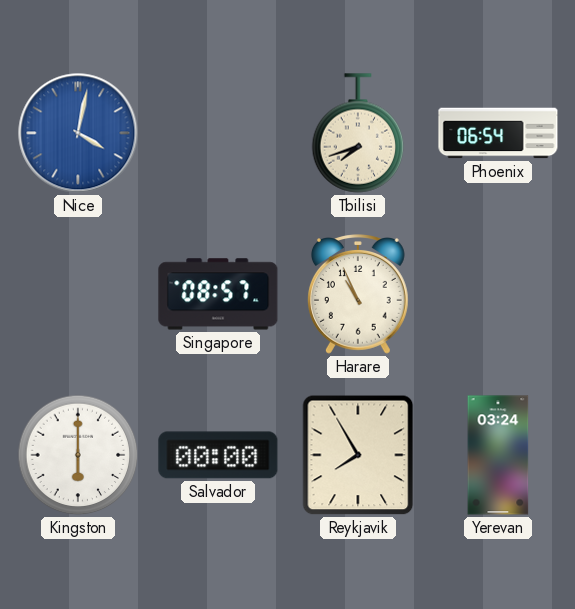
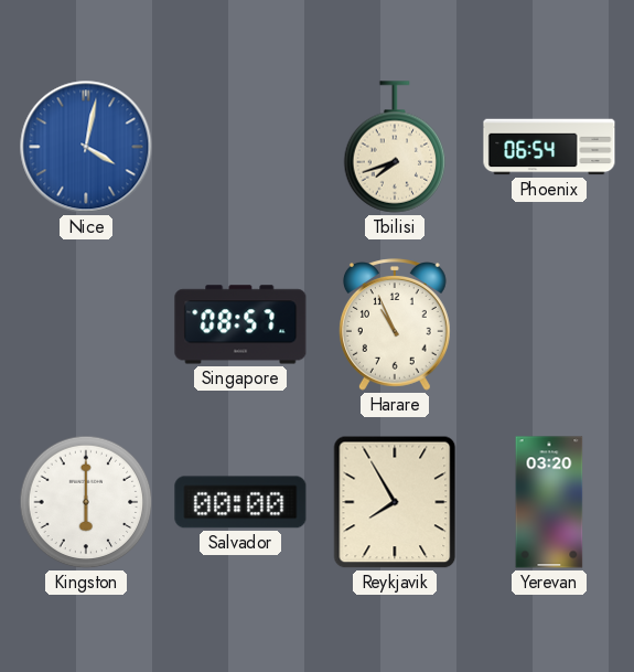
Yerevan: 03:24 -> 03:20 (549, 502)
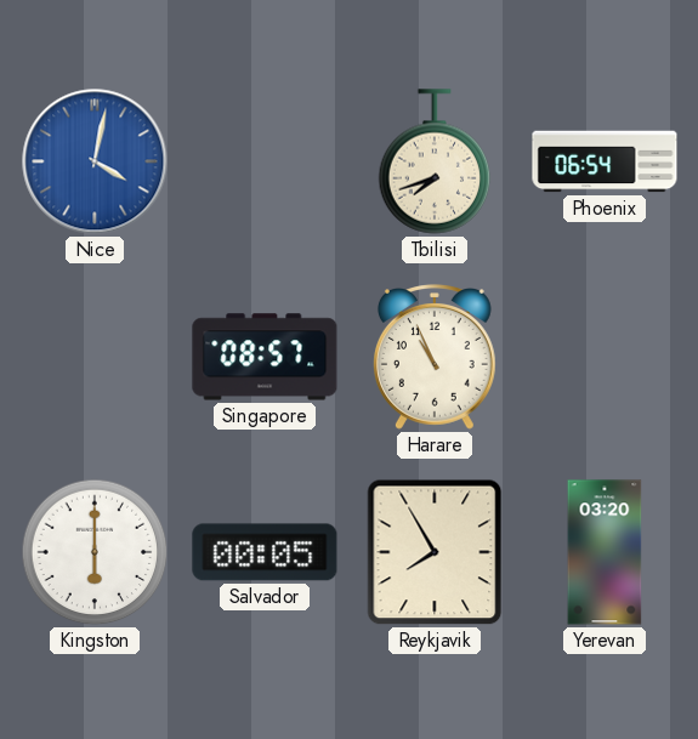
Salvador: 00:00 -> 00:05 (265, 552)
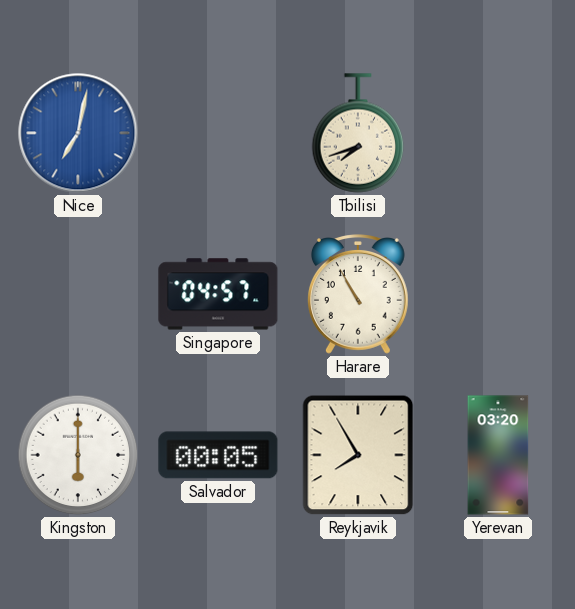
Nice: 4:02 -> 7:02 (78, 133)
Phoenix: 06:54 -> none (605, 161)
Singapore: 08:57 -> 04:57 (218, 294)
Harare: 10:56 -> 10:55 (358, 294)
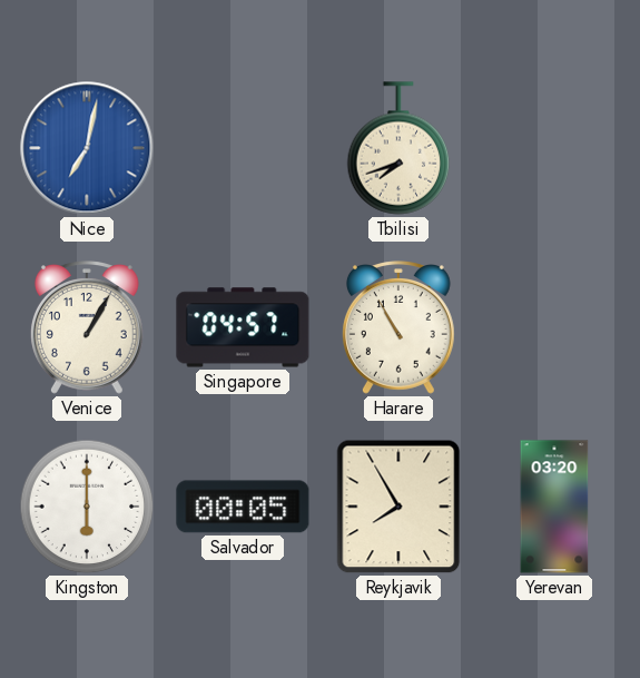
Venice: none -> 1:05 (87, 327)
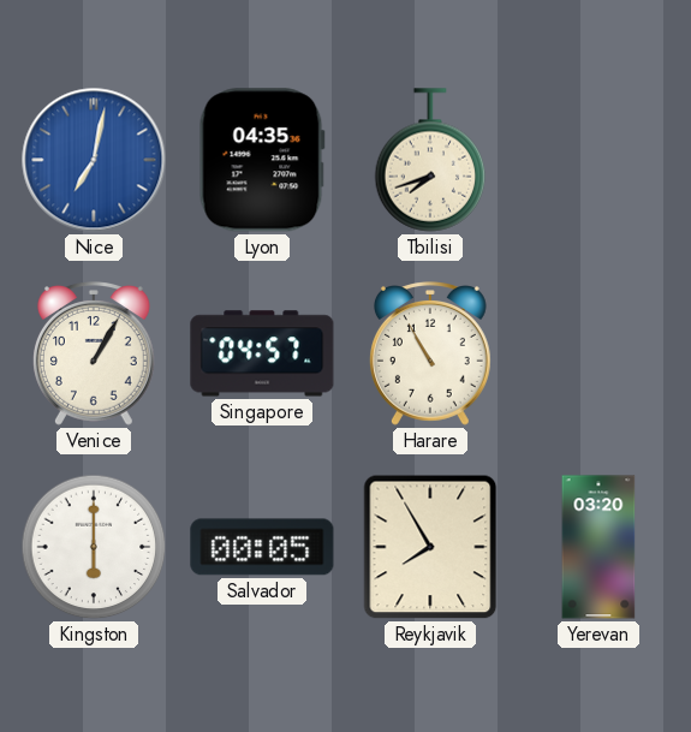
Lyon: none -> 04:35 (262, 160)
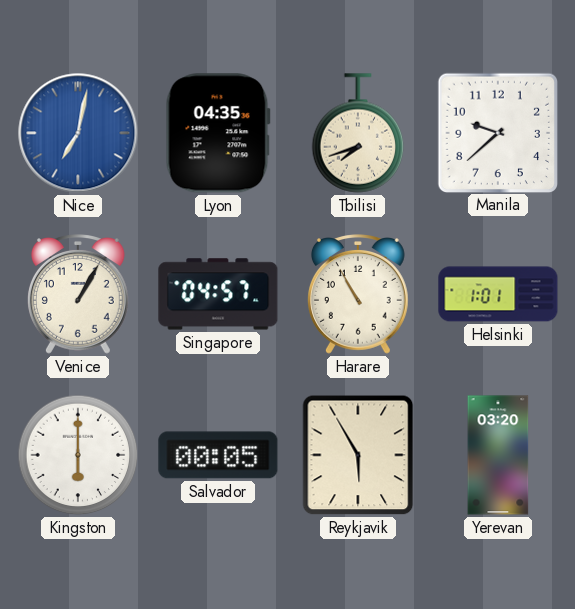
Manila: none -> 9:38 (497, 132)
Helsinki: none -> 1:01 (498, 294)
Reykjavik: 7:55 -> 5:55 (358, 455)
